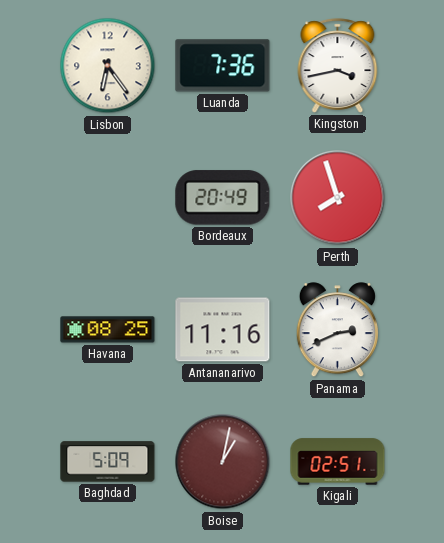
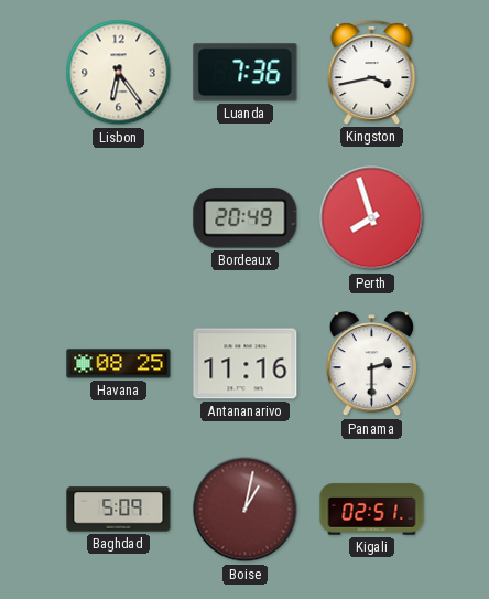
Panama: 2:41 -> 2:30 (371, 364)
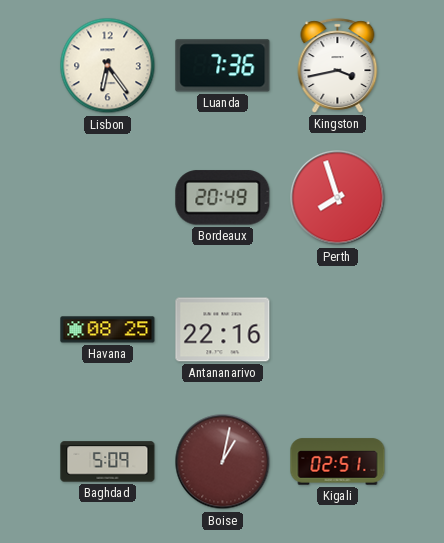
Antananarivo: 11:16 -> 22:16 (223, 330)
Panama: 2:30 -> none (371, 364)
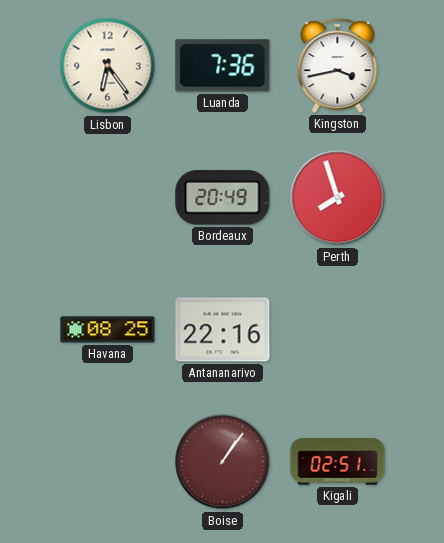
Baghdad: 5:09 -> none (108, 462)
Boise: 1:02 -> 1:06 (223, 462)
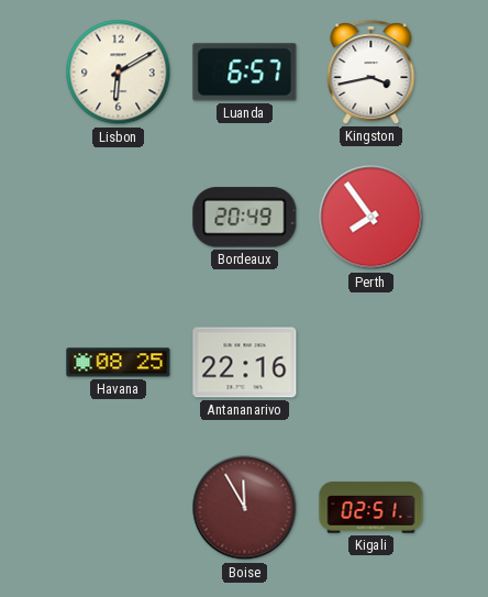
Lisbon: 6:24 -> 6:10 (119, 73)
Luanda: 7:36 -> 6:57 (245, 73)
Perth: 7:57 -> 7:54 (371, 218)
Boise: 1:06 -> 11:55 (245, 508)
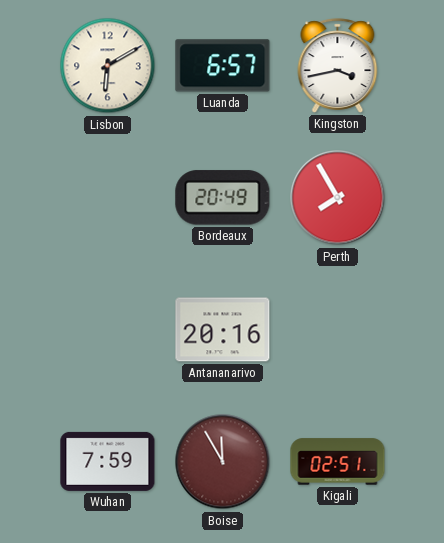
Perth: 7:54 -> 7:55 (338, 198)
Havana: 08:25 -> none (119, 363)
Antananarivo: 22:16 -> 20:16 (223, 330)
Wuhan: none -> 7:59 (108, 461)
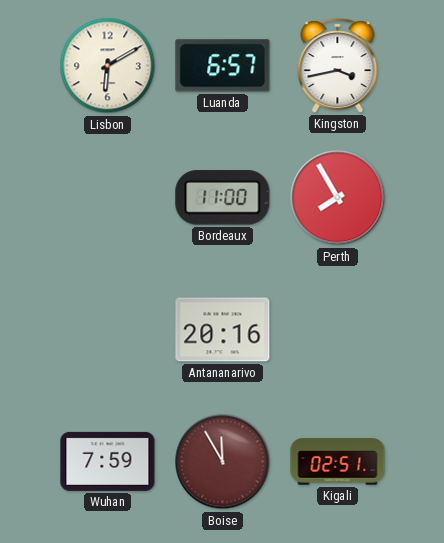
Bordeaux: 20:49 -> 11:00 (223, 198)
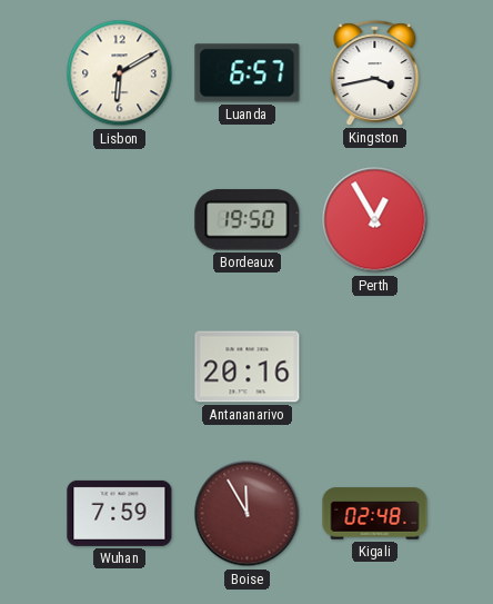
Bordeaux: 11:00 -> 19:50 (248, 220)
Perth: 7:55 -> 12:55 (375, 220)
Kigali: 02:51 -> 02:48 (375, 514)
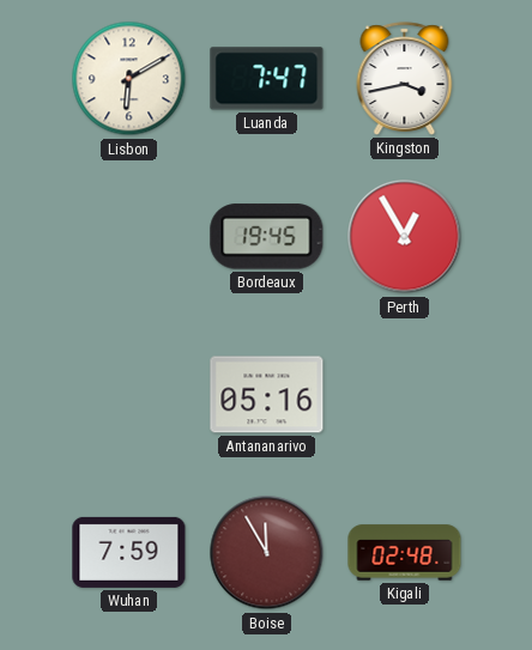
Luanda: 6:57 -> 7:47 (267, 79)
Bordeaux: 19:50 -> 19:45 (267, 237)
Antananarivo: 20:16 -> 05:16 (267, 395)
